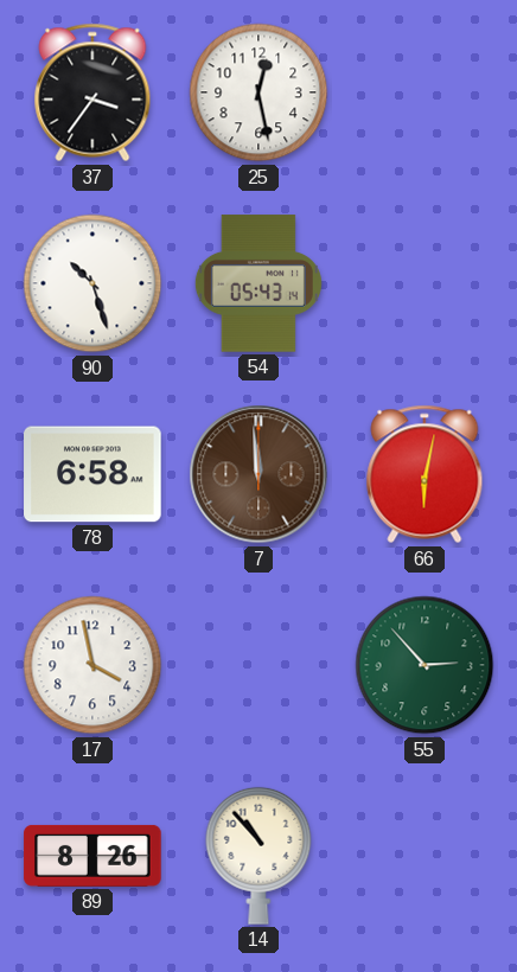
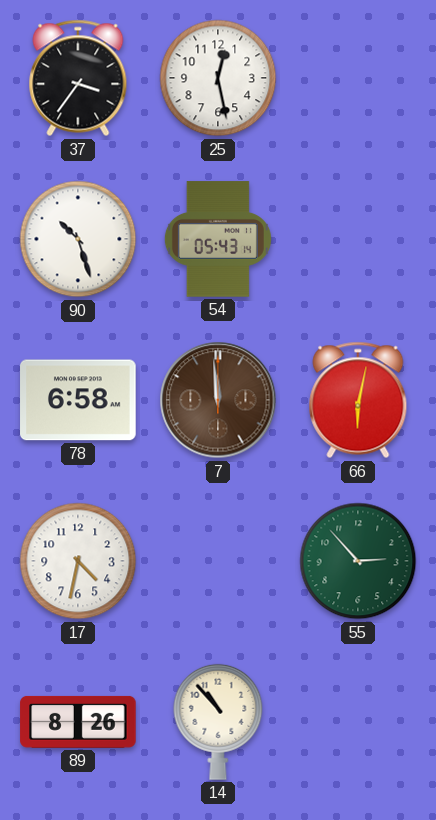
17: 3:58 -> 4:32 (78, 561)
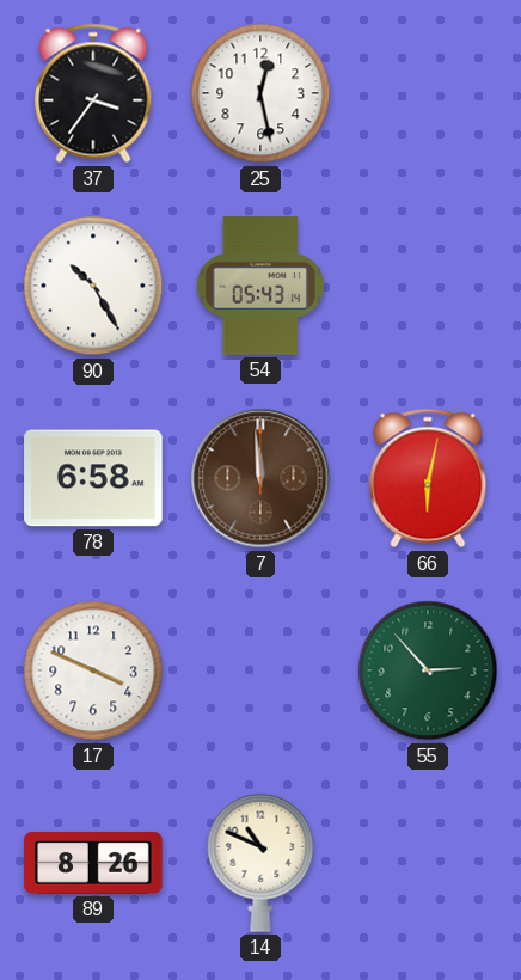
90: 10:27 -> 10:25 (93, 286)
17: 4:32 -> 3:49 (93, 670)
14: 10:53 -> 10:49 (260, 863)
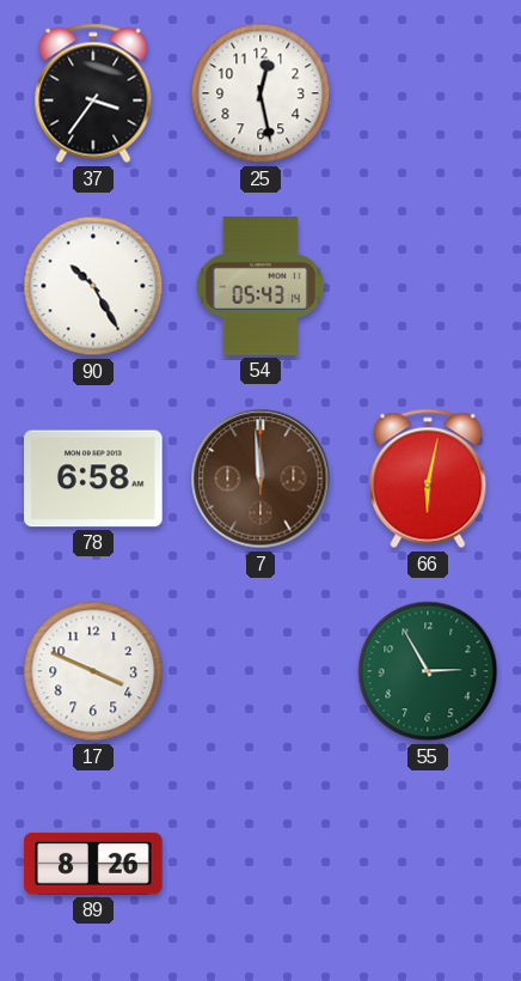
55: 2:53 -> 2:55 (428, 671)
14: 10:49 -> none (260, 863)
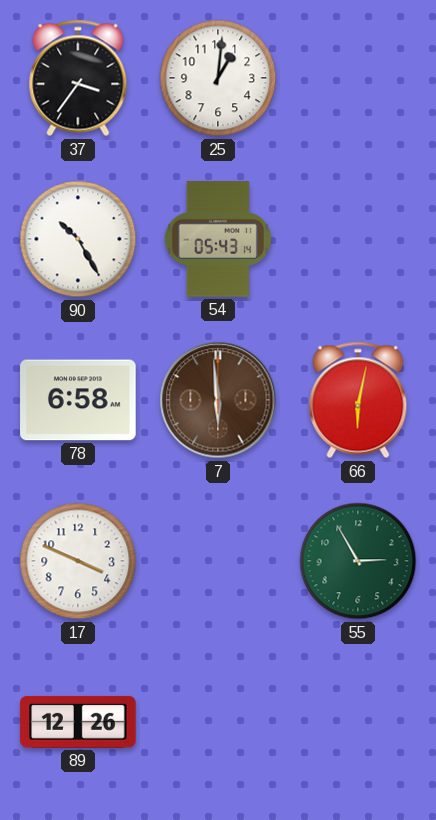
25: 12:28 -> 1:01 (218, 78)
7: 11:59 -> 5:59 (218, 400)
89: 8:26 -> 12:26 (78, 722)
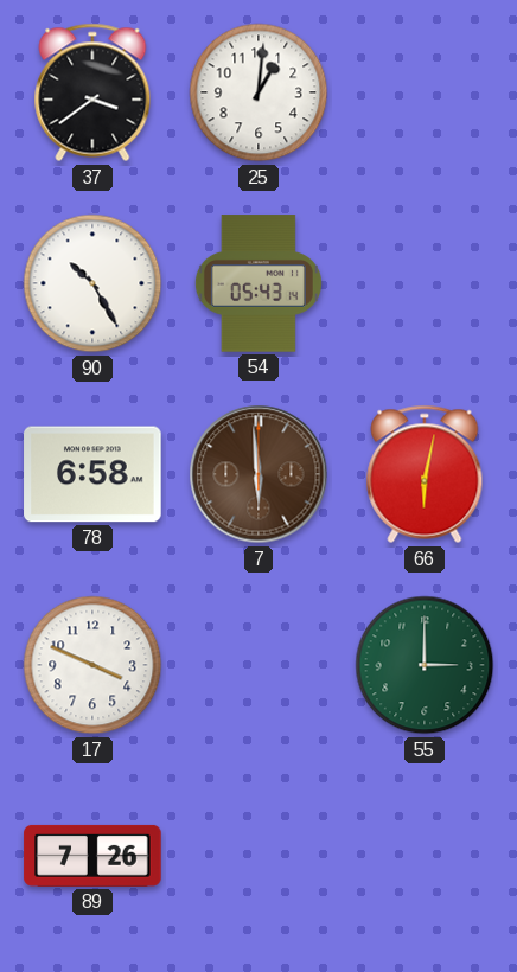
37: 3:36 -> 3:39 (92, 92)
55: 2:55 -> 3:00 (425, 665)
89: 12:26 -> 7:26 (92, 856)
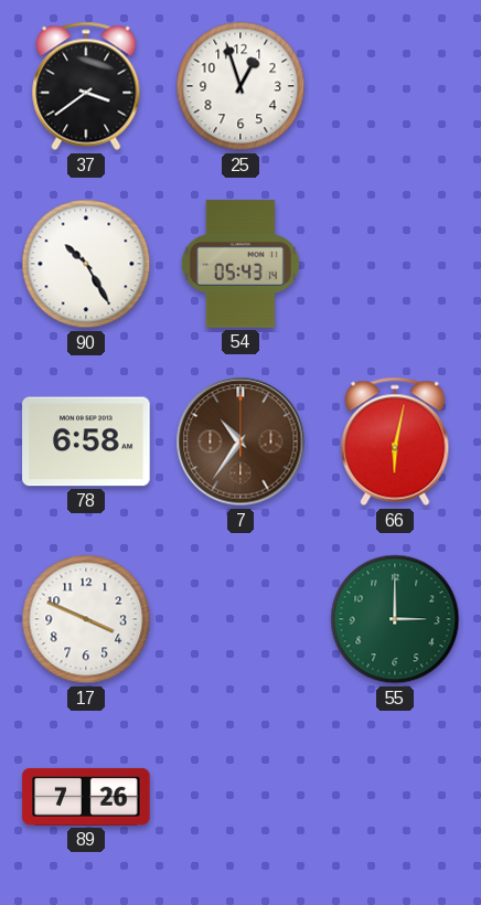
25: 1:01 -> 12:57 (240, 86)
7: 5:59 -> 10:36 (240, 441)
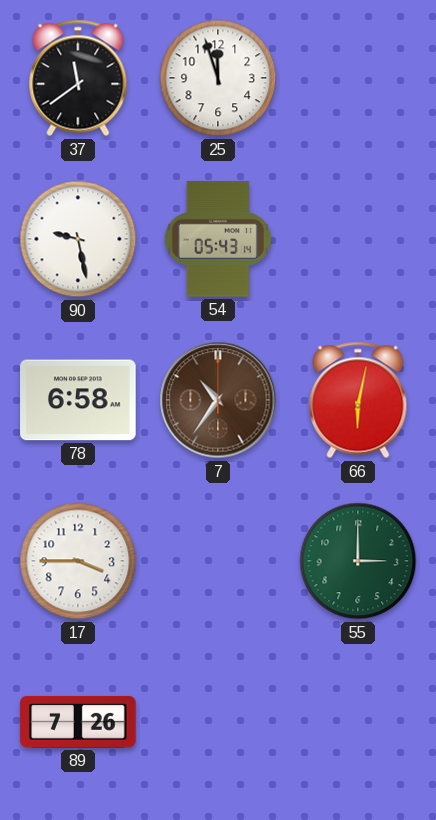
37: 3:39 -> 11:39 (78, 78)
25: 12:57 -> 11:57 (218, 78)
90: 10:25 -> 9:28 (78, 239)
17: 3:49 -> 3:45 (78, 561)
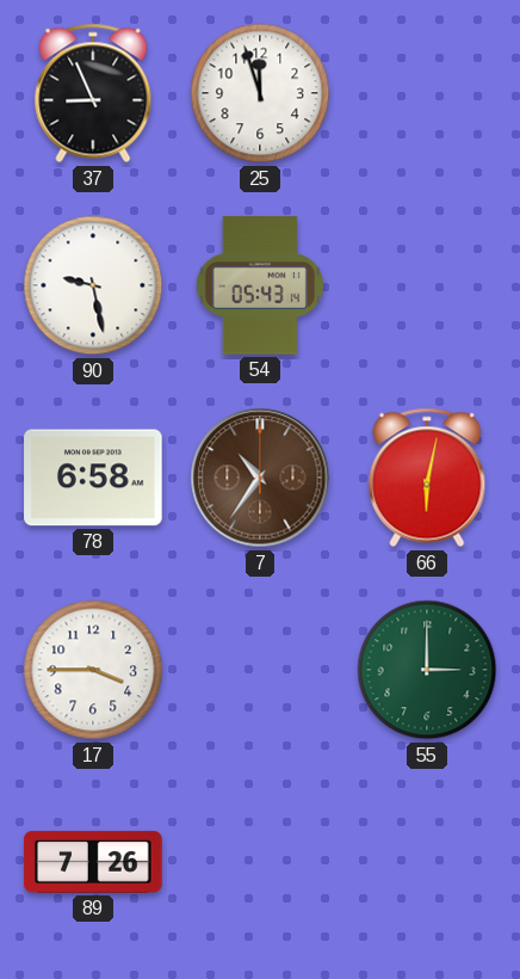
37: 11:39 -> 8:56 (93, 93)
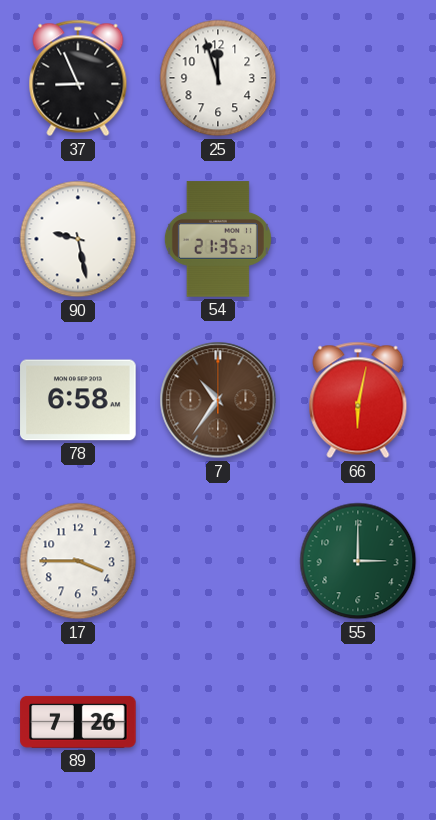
54: 05:43 -> 21:35 (218, 239)
